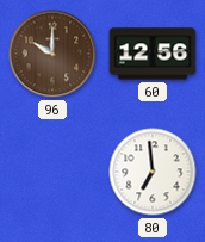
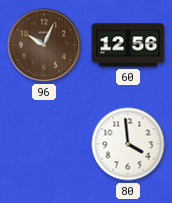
96: 10:00 -> 10:04 (44, 45)
80: 6:59 -> 3:59 (128, 144)
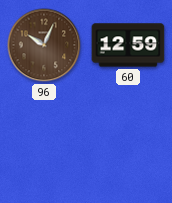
60: 12:56 -> 12:59 (128, 45)
80: 3:59 -> none (128, 144)
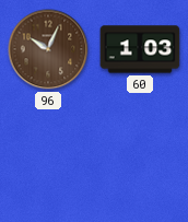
60: 12:59 -> 1:03 (140, 49)
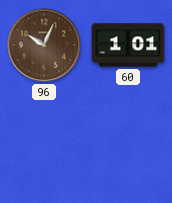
60: 1:03 -> 1:01 (128, 45)
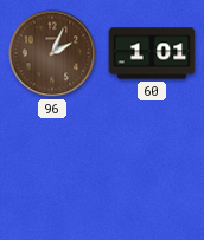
96: 10:04 -> 2:04 (52, 53)
